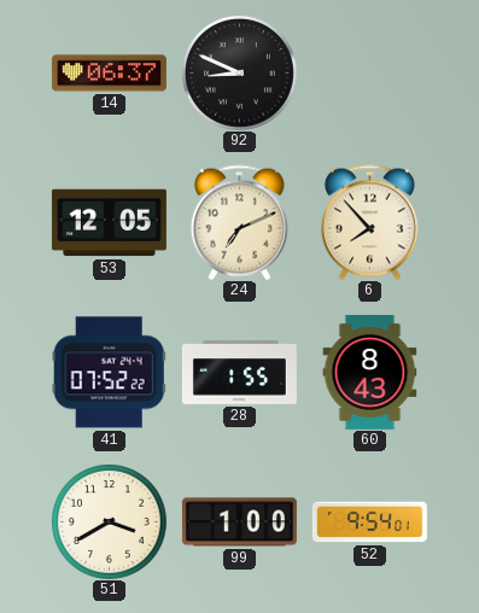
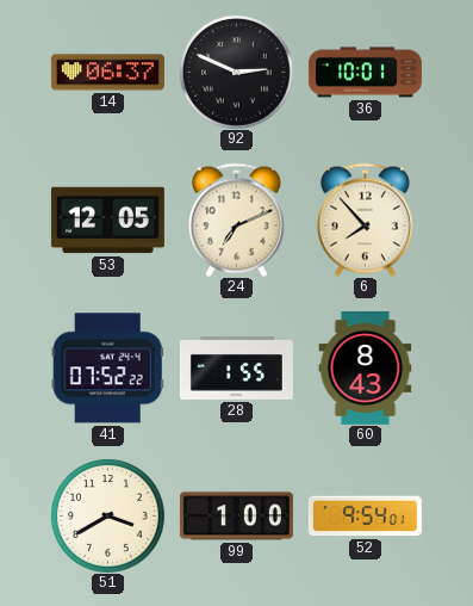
92: 8:49 -> 2:49 (237, 73)
36: none -> 10:01 (365, 73)
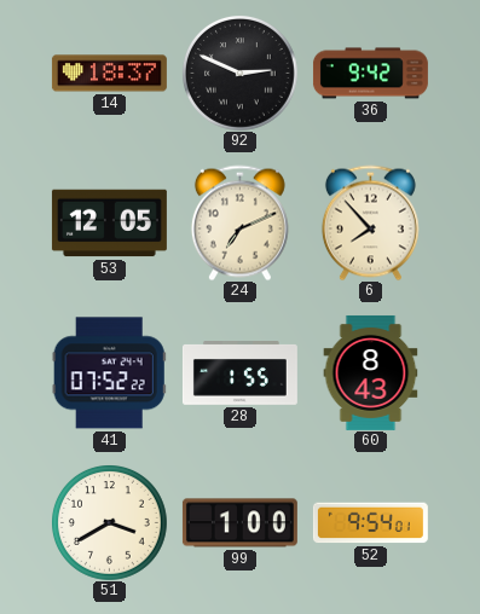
14: 06:37 -> 18:37 (109, 74)
36: 10:01 -> 9:42 (370, 74)
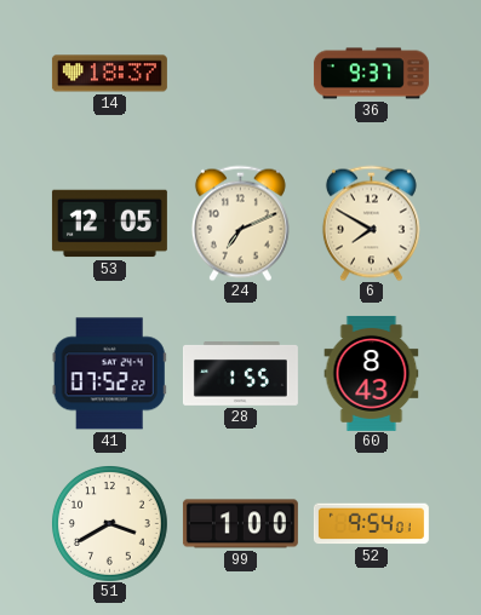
92: 2:49 -> none (241, 74)
36: 9:42 -> 9:37 (371, 74)
6: 7:53 -> 7:50 (371, 223)
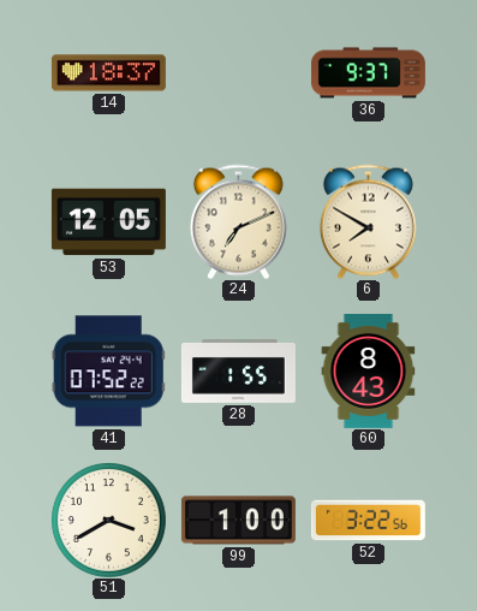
52: 9:54 -> 3:22 (368, 521)
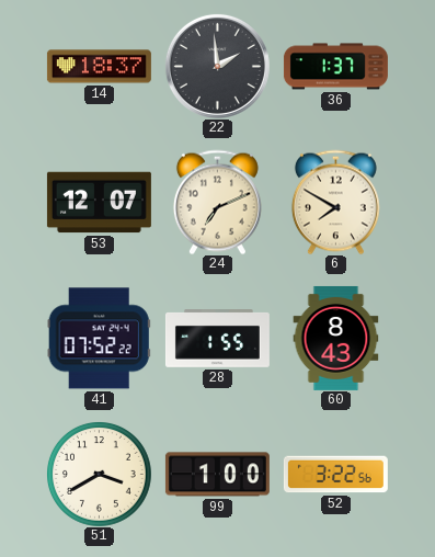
22: none -> 1:59 (217, 66)
36: 9:37 -> 1:37 (335, 67)
53: 12:05 -> 12:07 (99, 203)
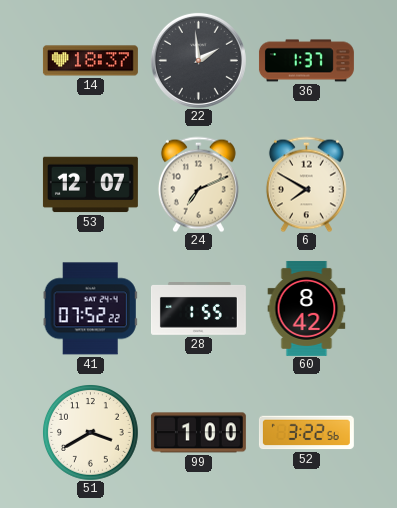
60: 8:43 -> 8:42 (307, 308)
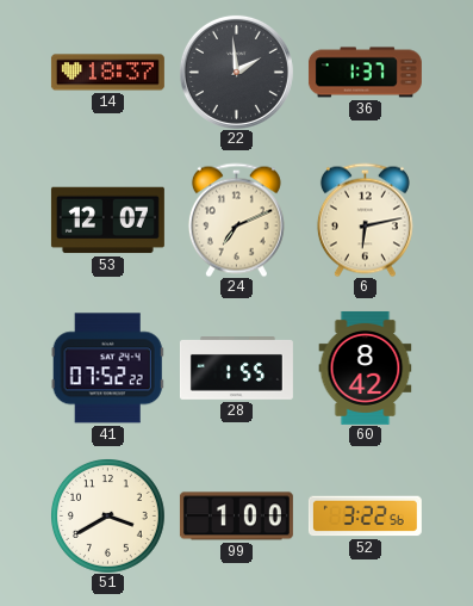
6: 7:50 -> 6:13 (365, 219)
